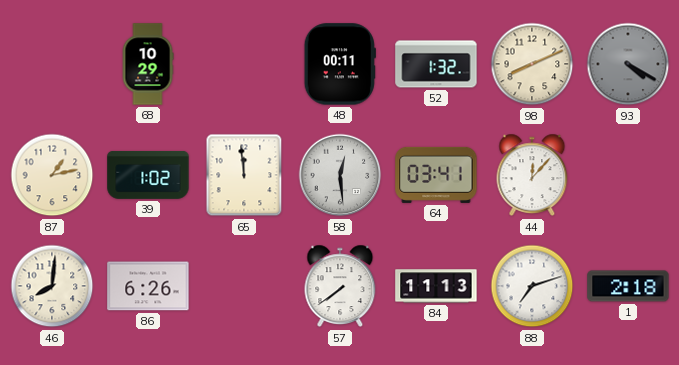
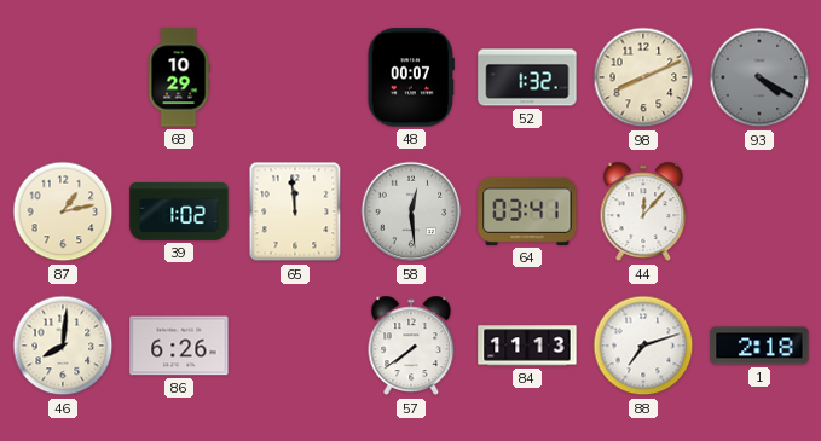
48: 00:11 -> 00:07 (411, 77)
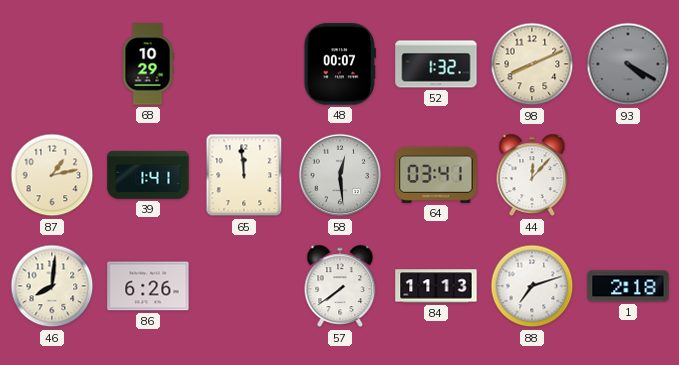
39: 1:02 -> 1:41 (148, 175)
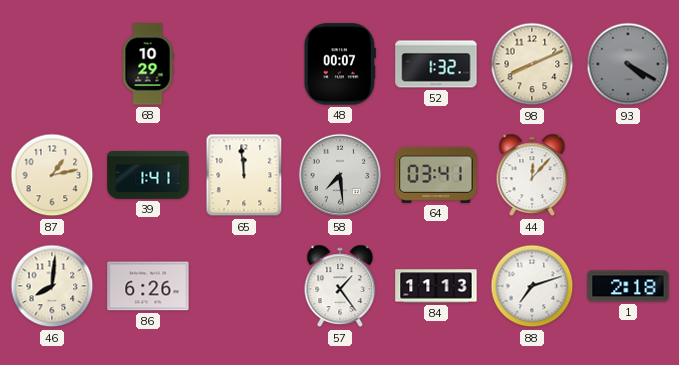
58: 12:29 -> 7:29 (340, 175)
57: 7:39 -> 1:24 (340, 286)
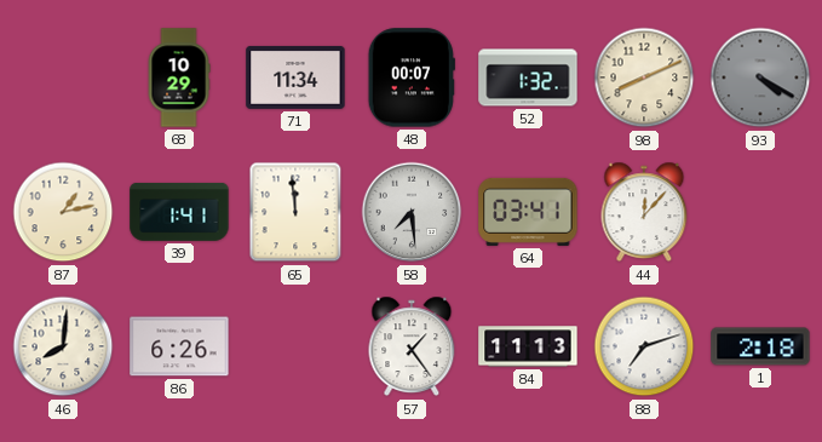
71: none -> 11:34 (295, 78)
